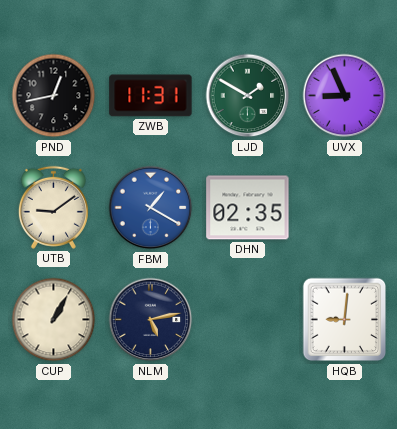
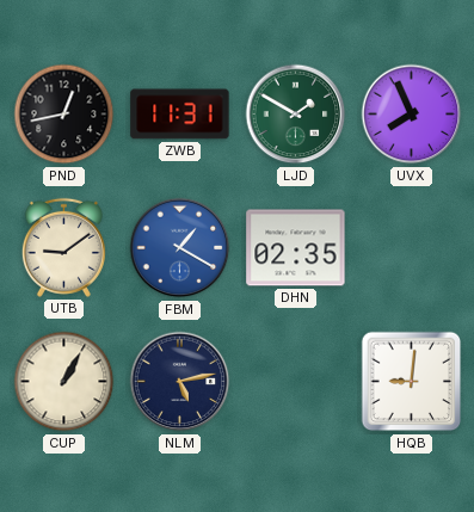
UVX: 8:56 -> 7:56 (412, 115)
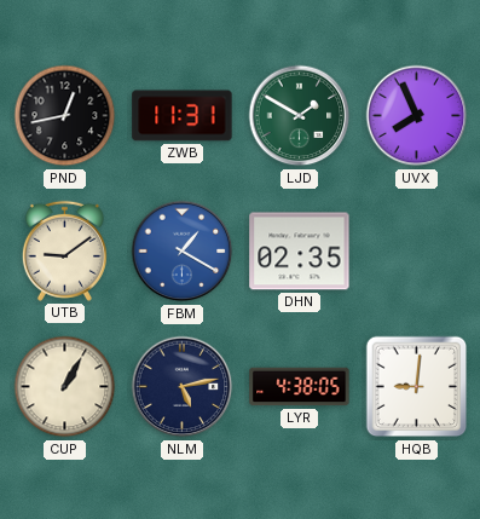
LYR: none -> 4:38 (300, 387)
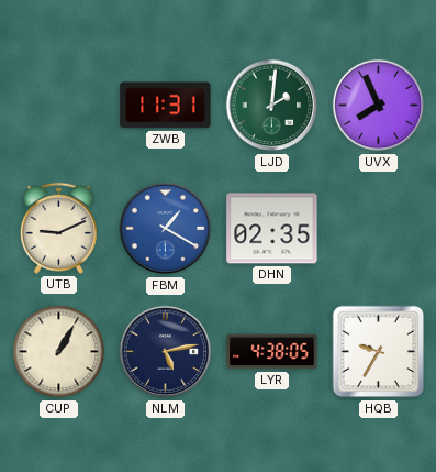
PND: 12:43 -> none (65, 116)
LJD: 1:50 -> 2:01 (272, 106)
UTB: 9:09 -> 9:11 (58, 228)
HQB: 9:01 -> 9:35 (379, 352)
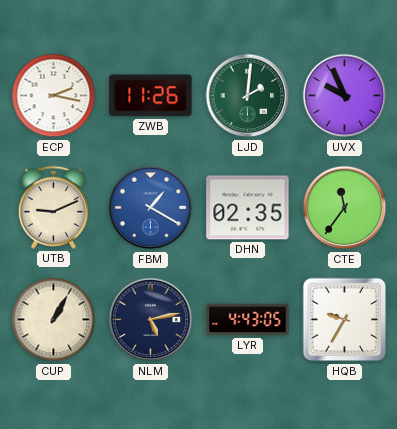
ECP: none -> 2:17 (54, 96)
ZWB: 11:31 -> 11:26 (151, 96)
UVX: 7:56 -> 9:56 (345, 96)
CTE: none -> 11:36 (345, 208)
LYR: 4:38 -> 4:43 (248, 320)
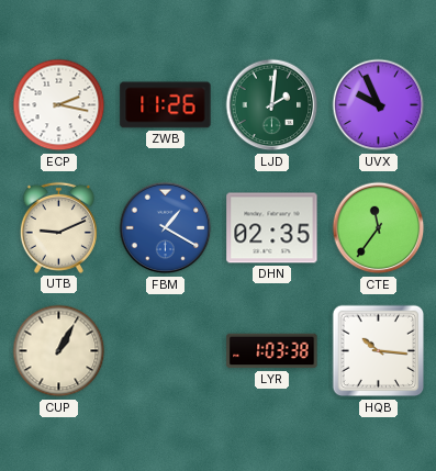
NLM: 5:13 -> none (151, 320)
LYR: 4:43 -> 1:03 (272, 351)
HQB: 9:35 -> 10:16 (379, 351)
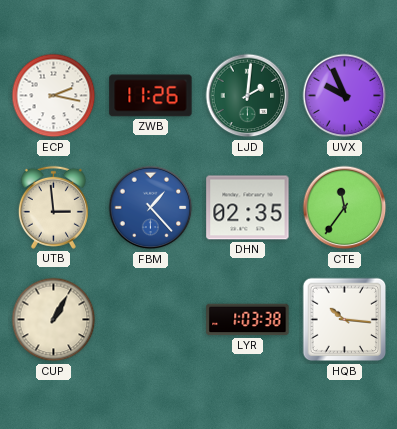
UTB: 9:11 -> 2:59 (53, 207)
FBM: 1:20 -> 1:23 (151, 208)
